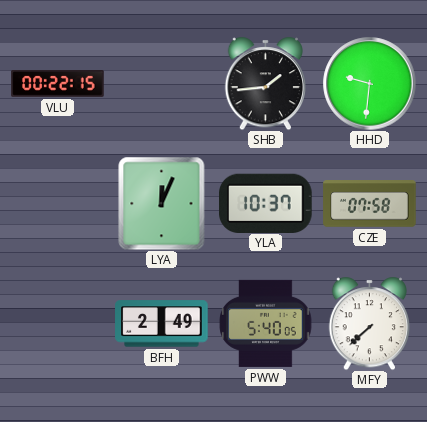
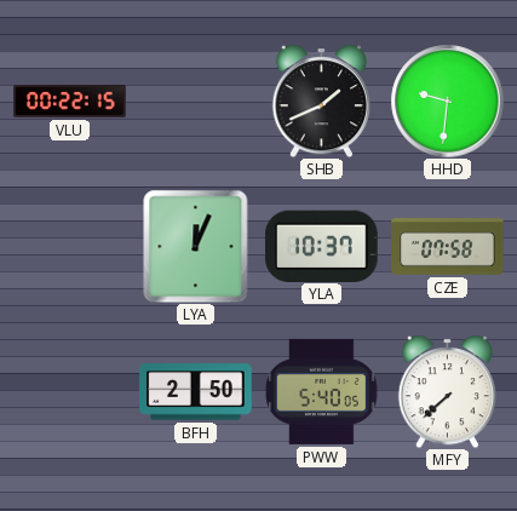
SHB: 1:44 -> 1:41 (321, 101)
BFH: 2:49 -> 2:50 (196, 392)
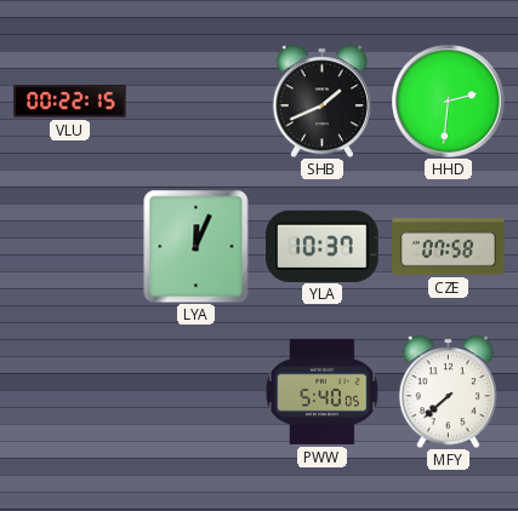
HHD: 9:31 -> 2:31 (448, 101)
BFH: 2:50 -> none (196, 392)
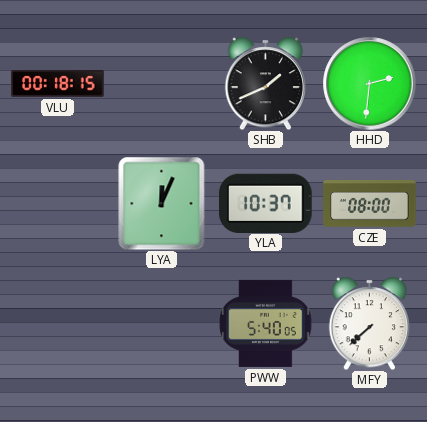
VLU: 00:22 -> 00:18 (58, 84)
CZE: 07:58 -> 08:00 (370, 204)
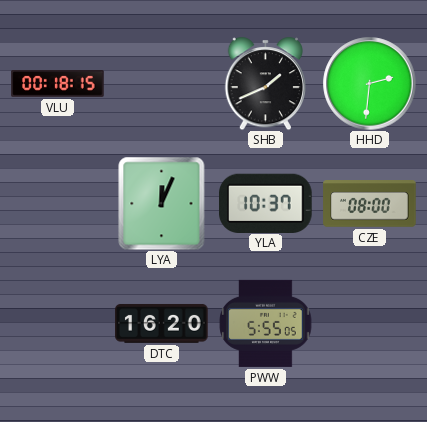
DTC: none -> 16:20 (162, 323)
PWW: 5:40 -> 5:55 (265, 323)
MFY: 7:38 -> none (369, 323)
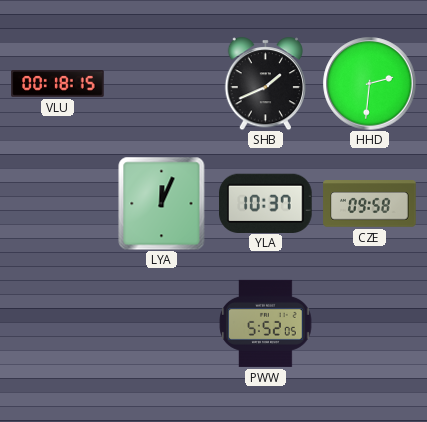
CZE: 08:00 -> 09:58 (370, 204)
DTC: 16:20 -> none (162, 323)
PWW: 5:55 -> 5:52 (265, 323)
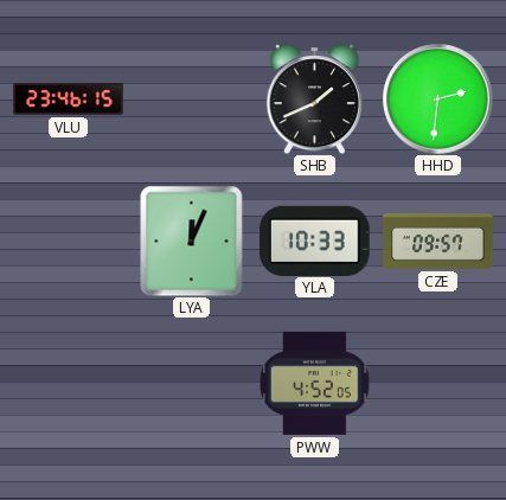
VLU: 00:18 -> 23:46 (69, 100)
YLA: 10:37 -> 10:33 (315, 241)
CZE: 09:58 -> 09:57 (438, 242)
PWW: 5:52 -> 4:52 (314, 383)
